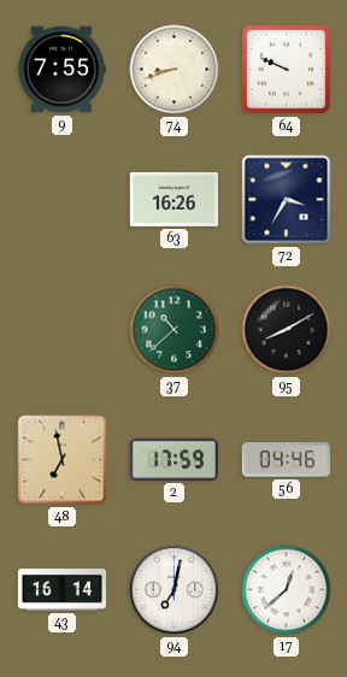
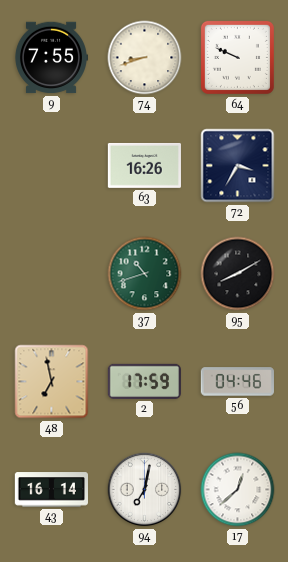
37: 10:38 -> 10:42 (145, 274)
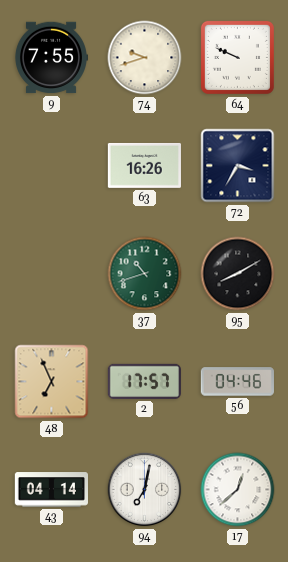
74: 8:42 -> 9:42 (145, 58)
48: 6:58 -> 6:56 (52, 382)
2: 17:59 -> 17:57 (144, 381)
43: 16:14 -> 04:14 (51, 490)
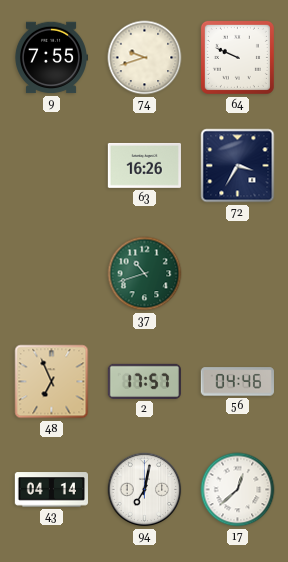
95: 8:10 -> none (238, 274)
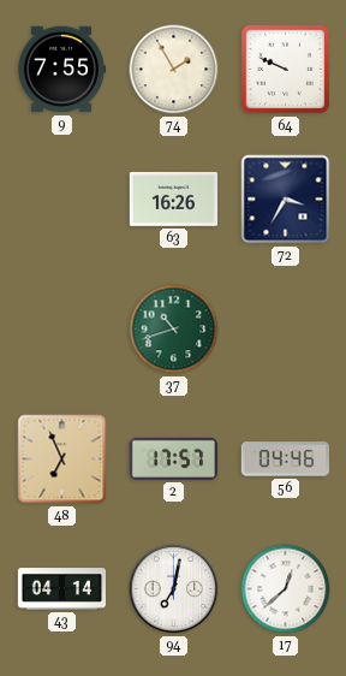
74: 9:42 -> 1:55 (174, 70)
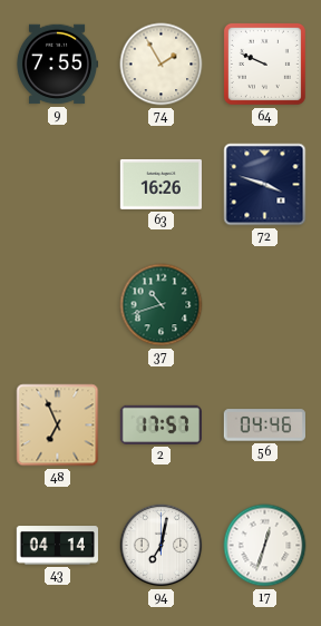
72: 3:35 -> 3:48 (265, 185)
17: 12:38 -> 12:33 (265, 546)
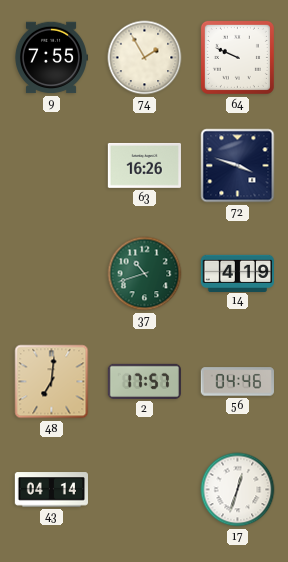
14: none -> 4:19 (237, 273)
48: 6:56 -> 7:01 (52, 382)
94: 7:02 -> none (162, 546)
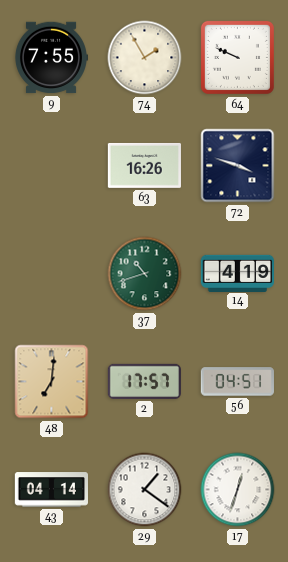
56: 04:46 -> 04:51 (237, 382)
29: none -> 1:21 (145, 490)
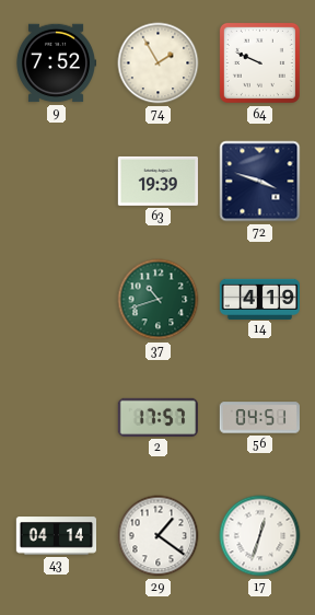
9: 7:55 -> 7:52 (55, 63)
63: 16:26 -> 19:39 (157, 181)
48: 7:01 -> none (52, 382)
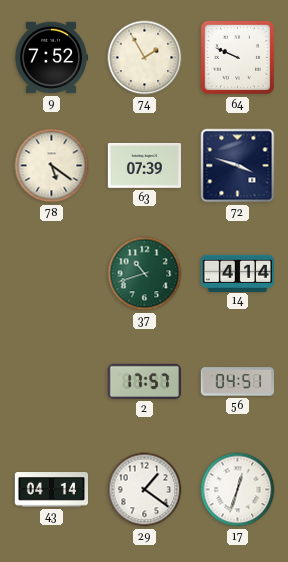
78: none -> 5:21 (52, 166)
63: 19:39 -> 07:39 (144, 165)
14: 4:19 -> 4:14 (237, 273)
